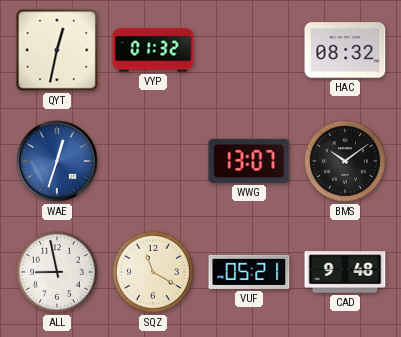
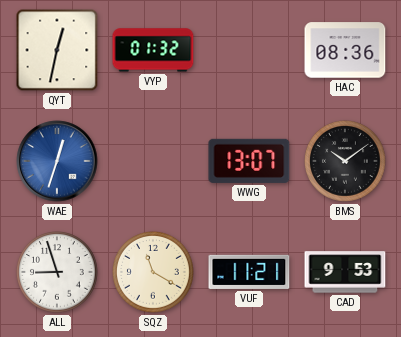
HAC: 08:32 -> 08:36 (345, 50)
ALL: 8:58 -> 8:57 (58, 273)
VUF: 05:21 -> 11:21 (249, 272)
CAD: 9:48 -> 9:53 (345, 272)
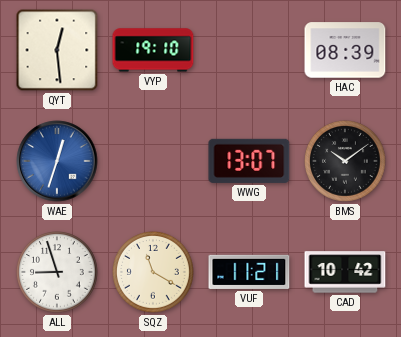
QYT: 12:32 -> 12:29 (57, 50)
VYP: 01:32 -> 19:10 (153, 50)
HAC: 08:36 -> 08:39 (345, 50)
CAD: 9:53 -> 10:42 (345, 272)
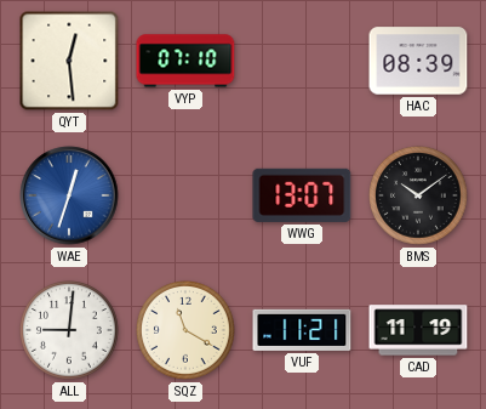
VYP: 19:10 -> 07:10 (185, 61)
ALL: 8:57 -> 9:01 (70, 331)
CAD: 10:42 -> 11:19 (418, 330)
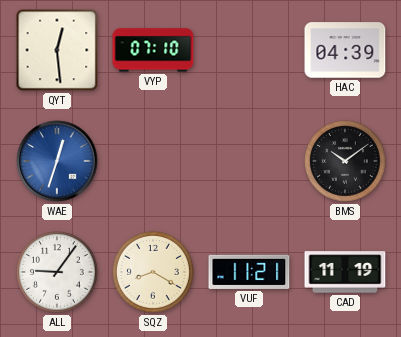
HAC: 08:39 -> 04:39 (345, 50)
WWG: 13:07 -> none (302, 195)
ALL: 9:01 -> 9:06 (58, 273)
SQZ: 11:20 -> 8:20 (154, 273)
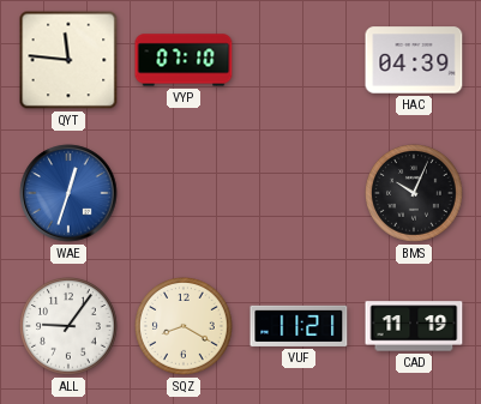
QYT: 12:29 -> 11:46 (68, 60)
BMS: 10:09 -> 10:04 (415, 194)
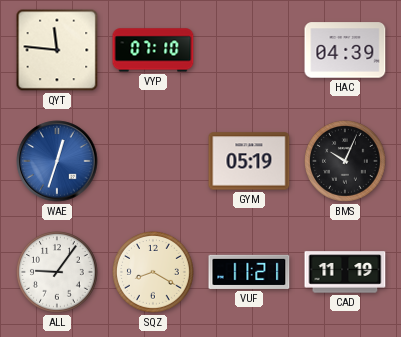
GYM: none -> 05:19 (249, 161)
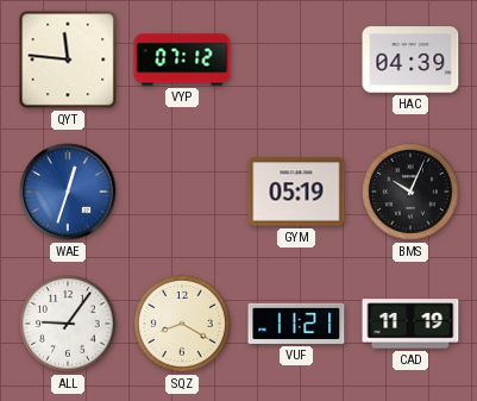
VYP: 07:10 -> 07:12 (182, 59)
